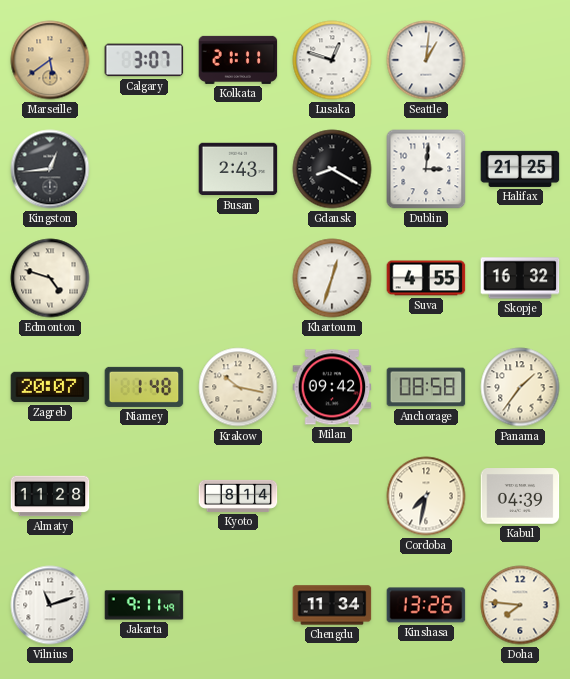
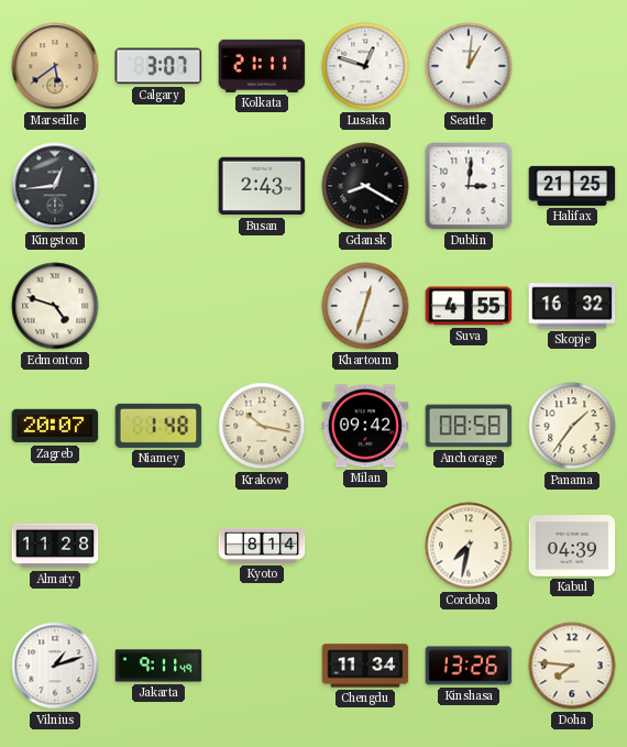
Vilnius: 11:12 -> 1:12 (55, 666)
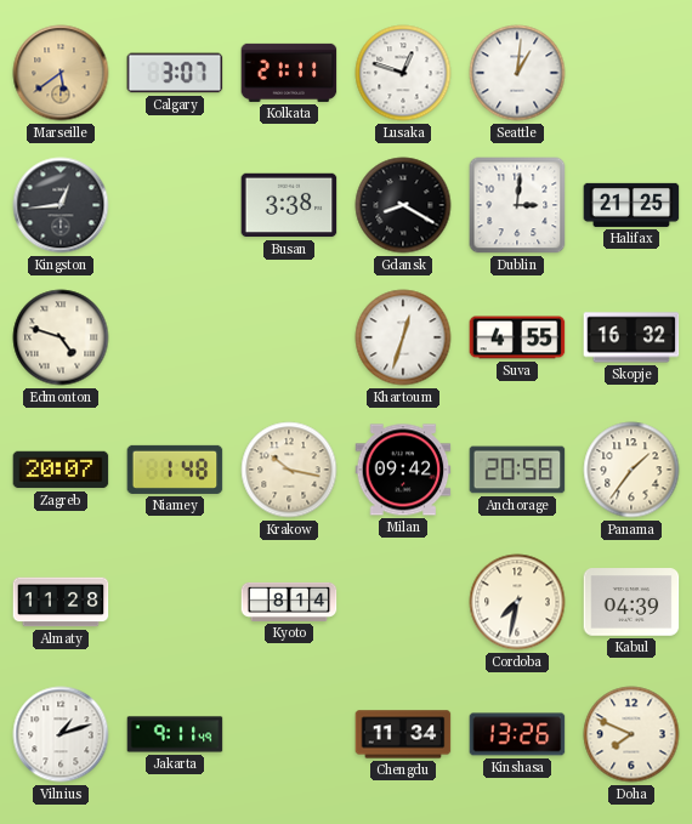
Busan: 2:43 -> 3:38 (289, 205)
Anchorage: 08:58 -> 20:58 (517, 470)
Doha: 7:46 -> 7:49 (631, 734)
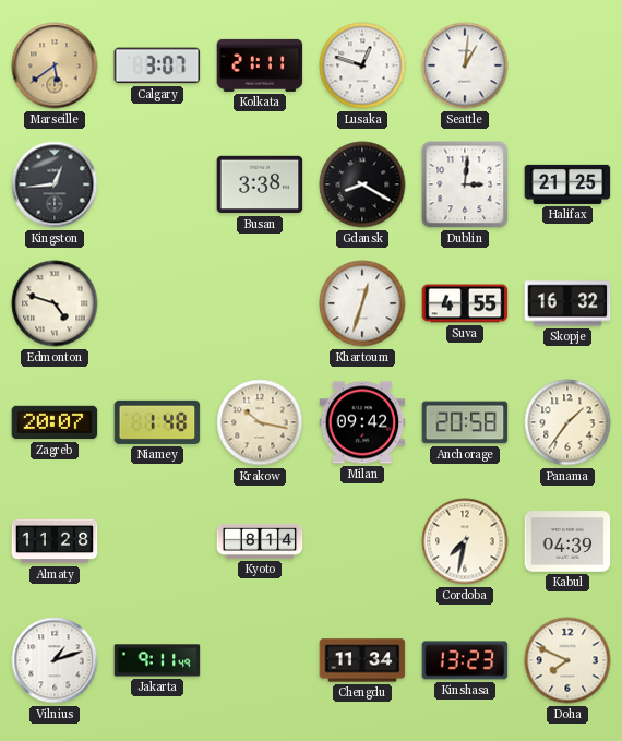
Kinshasa: 13:26 -> 13:23 (465, 660)
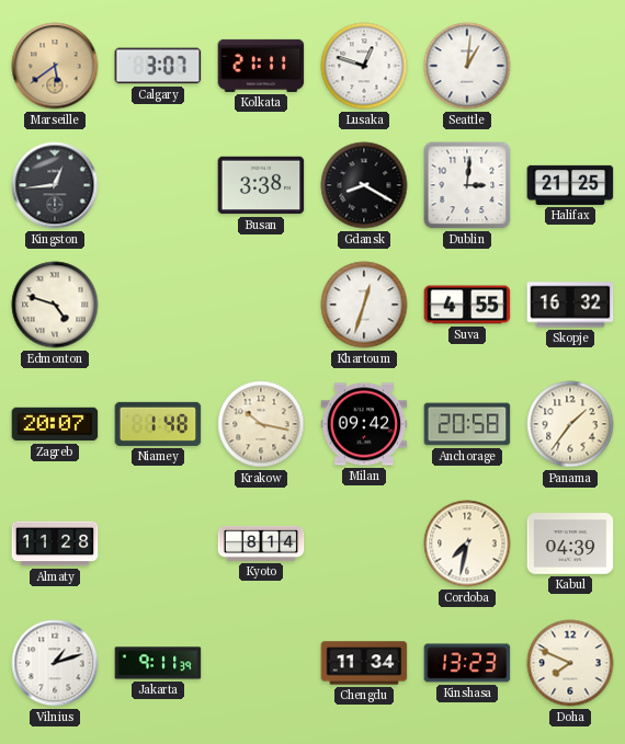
Jakarta: 9:11:49 -> 9:11:39 (158, 663)
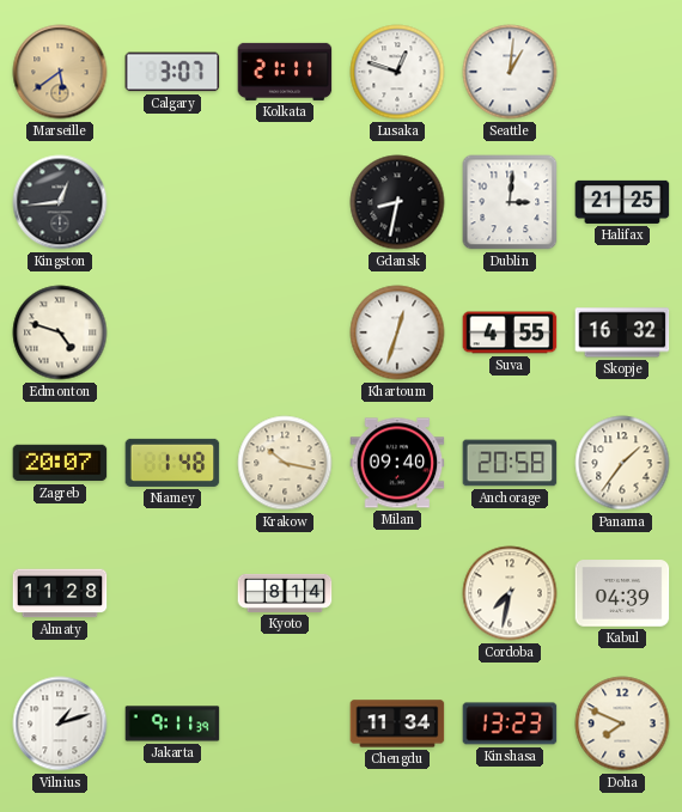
Busan: 3:38 -> none (261, 185)
Gdansk: 8:20 -> 8:32 (397, 202)
Milan: 09:42 -> 09:40 (397, 463)
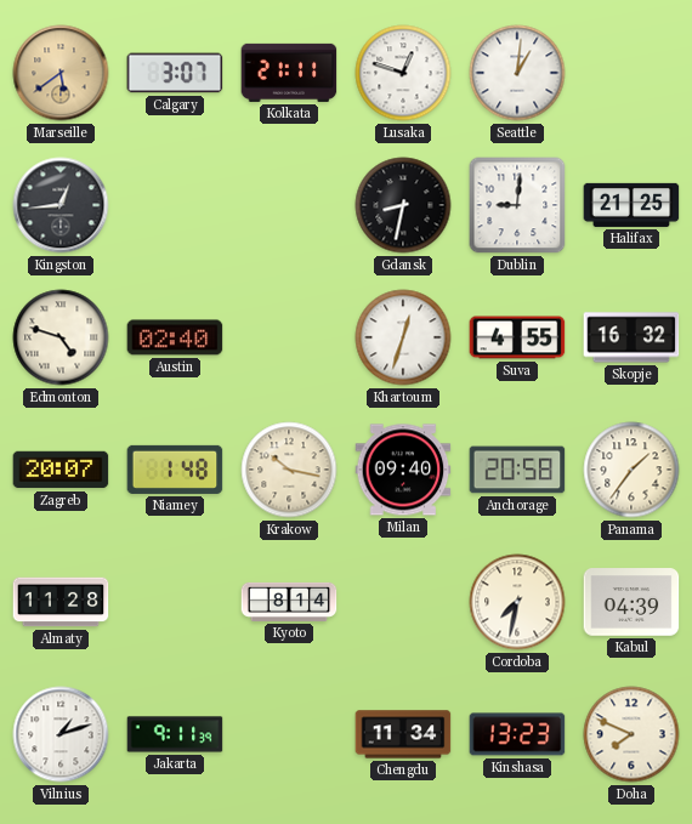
Dublin: 3:01 -> 9:01 (517, 205)
Austin: none -> 02:40 (175, 337)
